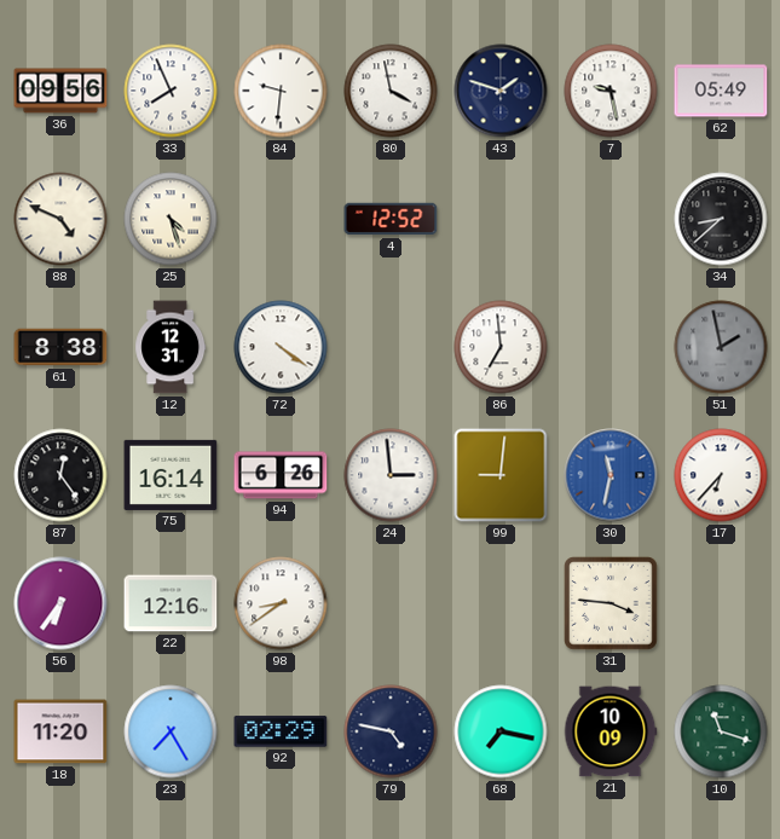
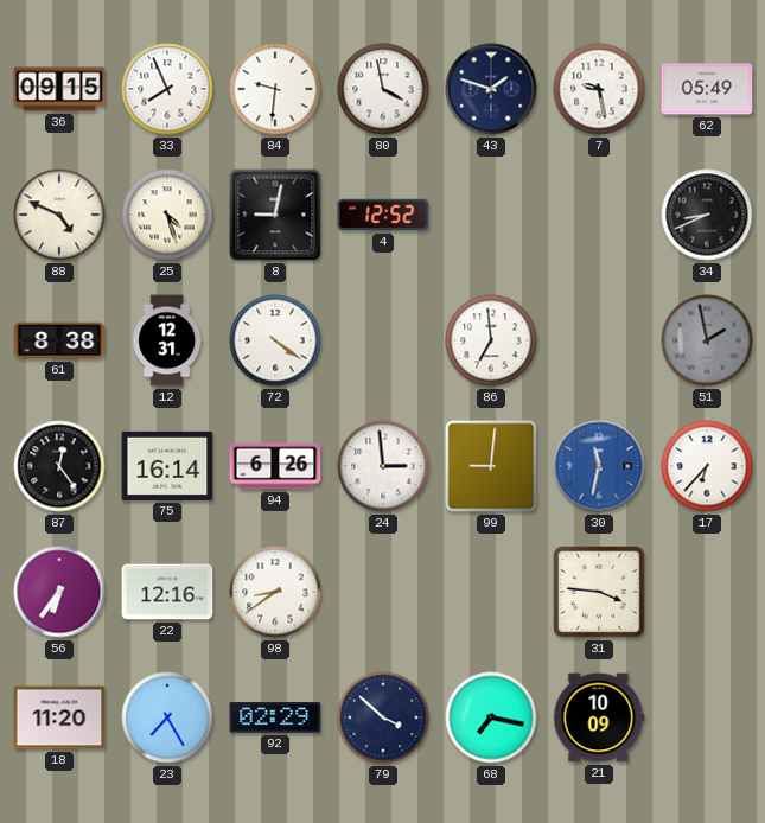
36: 09:56 -> 09:15 (59, 89)
8: none -> 9:02 (275, 215)
34: 8:38 -> 8:41 (707, 215)
79: 4:47 -> 3:52 (383, 717)
10: 11:18 -> none (721, 731)
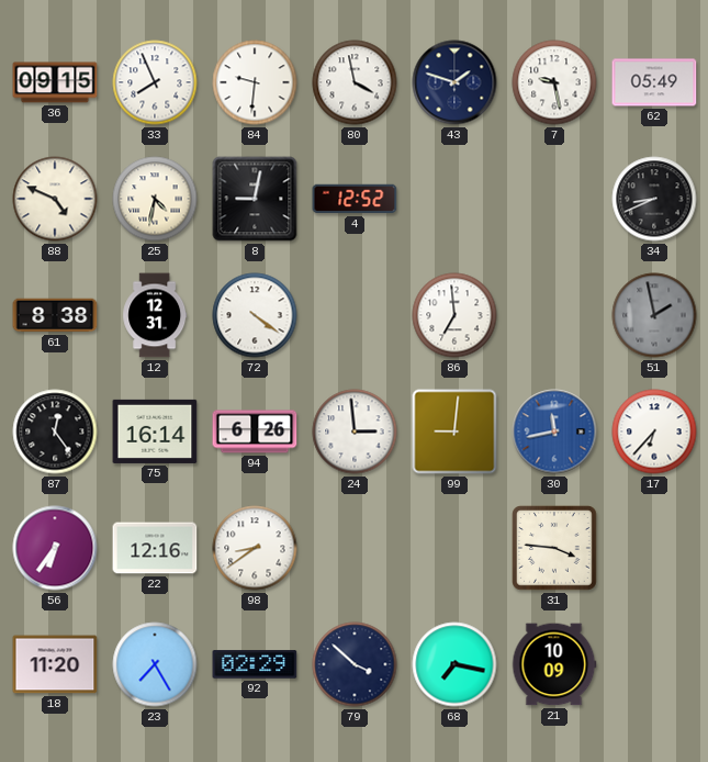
25: 4:27 -> 4:32 (155, 199)
30: 11:32 -> 11:43 (554, 432)
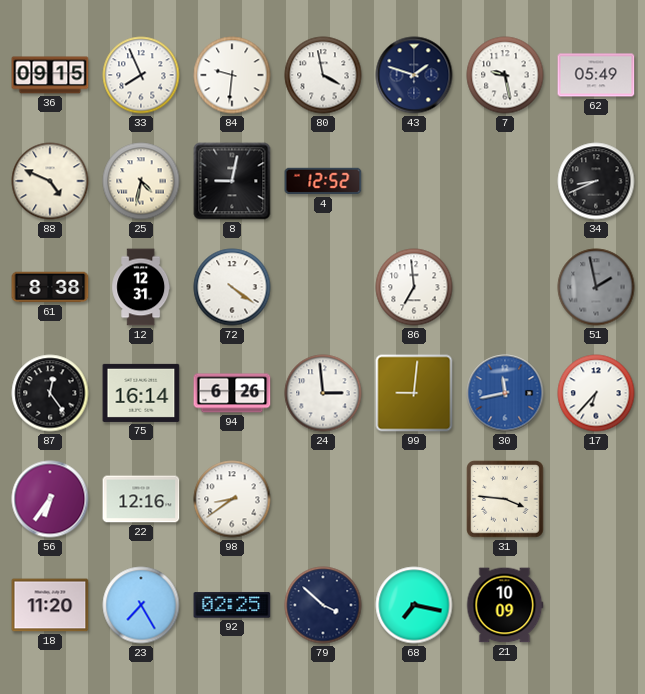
92: 02:29 -> 02:25 (232, 605)
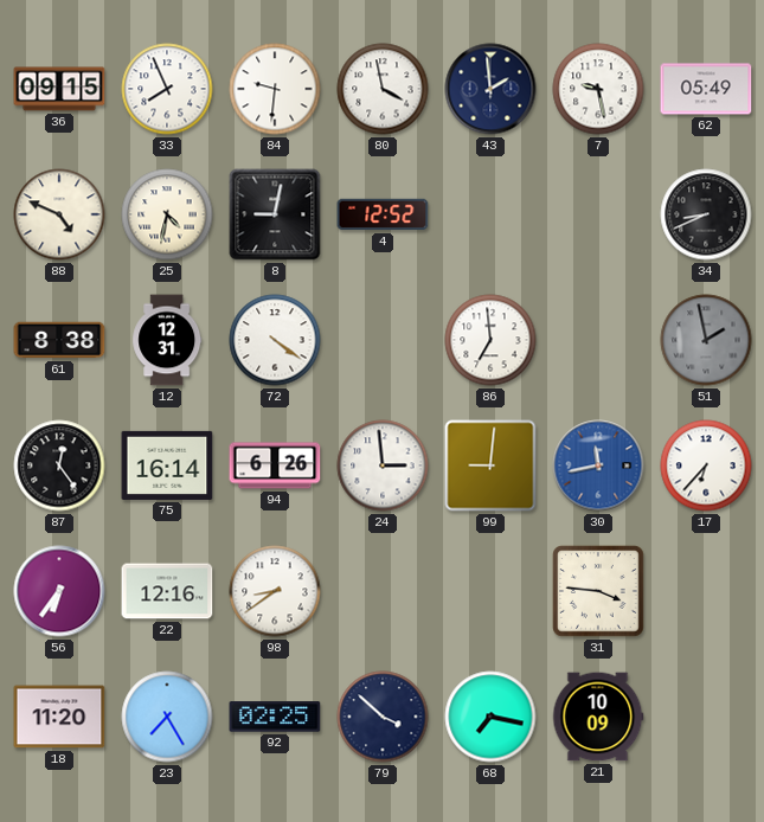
43: 1:48 -> 1:59 (490, 89)
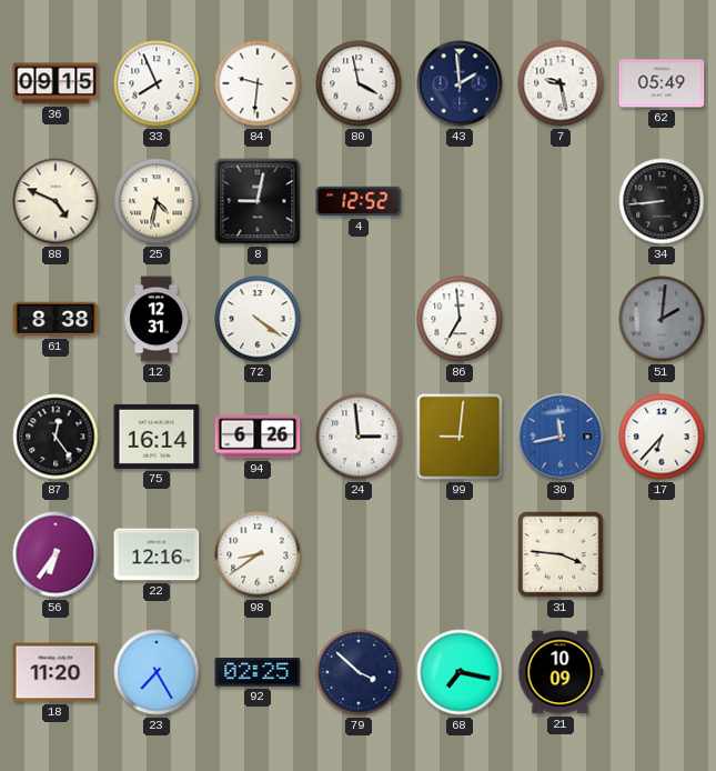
34: 8:41 -> 8:44 (662, 201)
51: 1:58 -> 2:01 (662, 319)
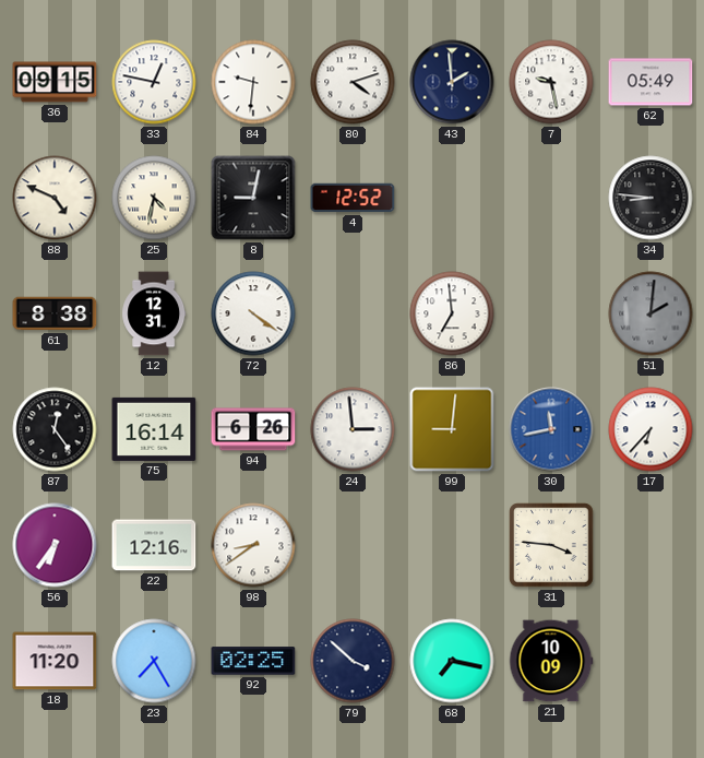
33: 7:56 -> 12:47 (154, 82)
80: 3:58 -> 4:12 (353, 82)
34: 8:44 -> 8:46 (651, 198)
